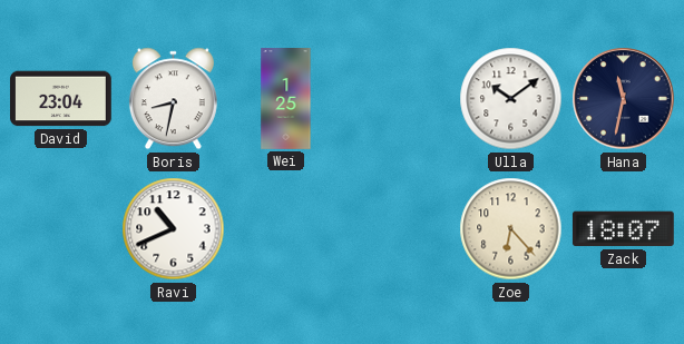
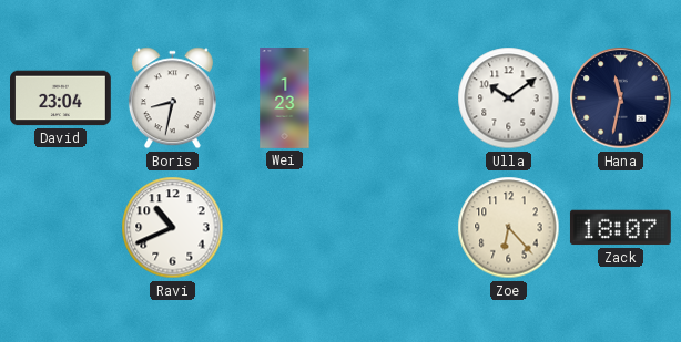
Wei: 1:25 -> 1:23 (285, 99)
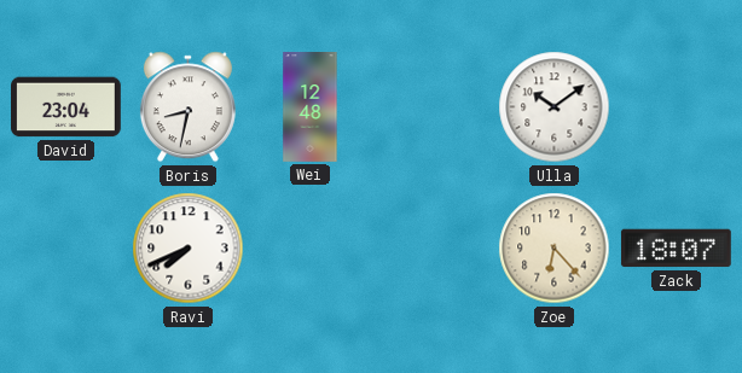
Wei: 1:23 -> 12:48 (311, 107)
Hana: 11:32 -> none (621, 99)
Ravi: 10:41 -> 7:41 (189, 249)
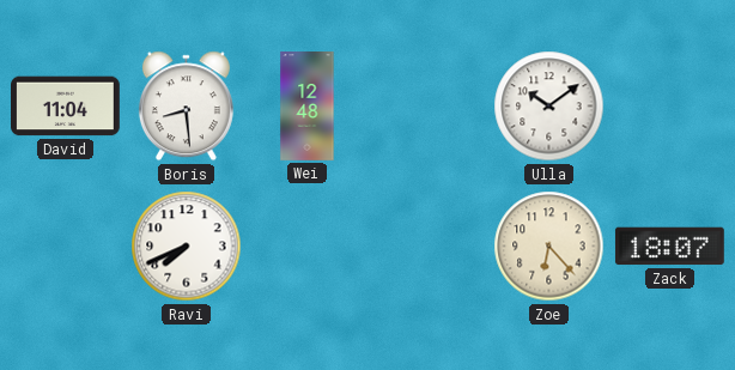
David: 23:04 -> 11:04 (66, 107)
Boris: 8:32 -> 8:29 (186, 107)
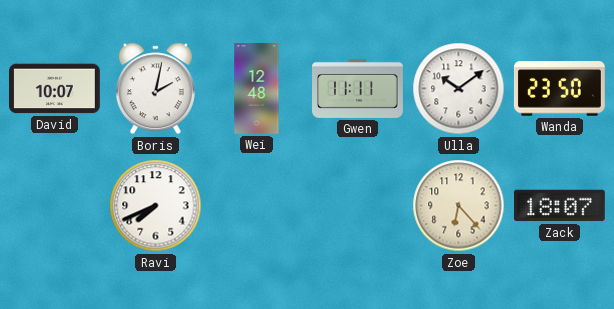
David: 11:04 -> 10:07 (55, 89)
Boris: 8:29 -> 2:02 (155, 89)
Gwen: none -> 11:11 (358, 88)
Wanda: none -> 23:50 (559, 89)
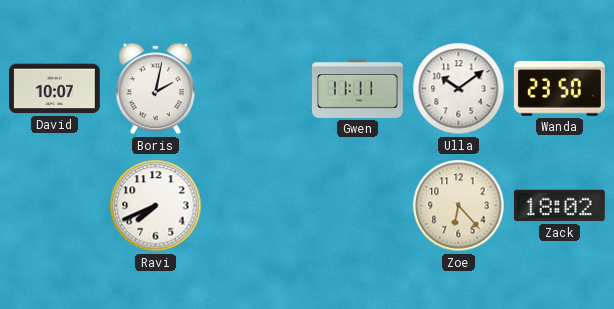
Wei: 12:48 -> none (257, 89)
Zack: 18:07 -> 18:02 (559, 206)
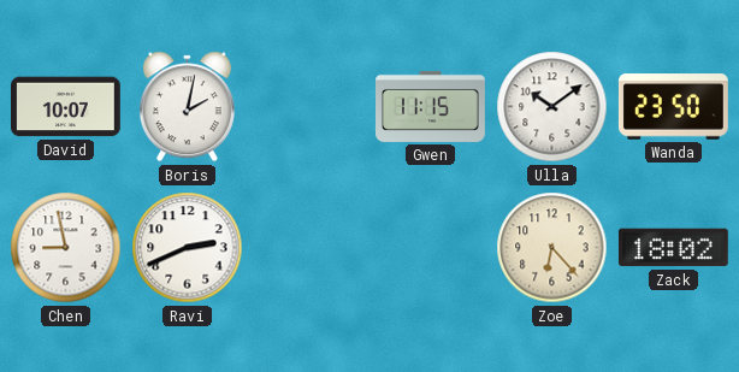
Gwen: 11:11 -> 11:15 (431, 106)
Chen: none -> 8:58 (66, 248)
Ravi: 7:41 -> 2:41 (188, 248)
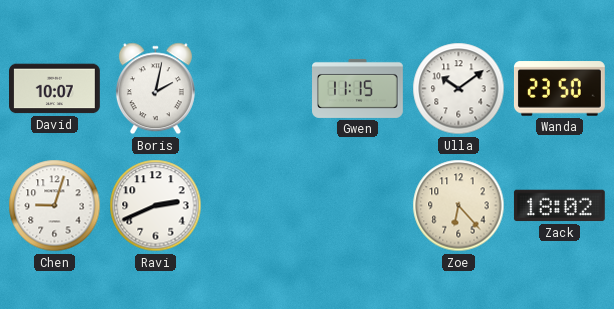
Chen: 8:58 -> 9:03 (55, 206)
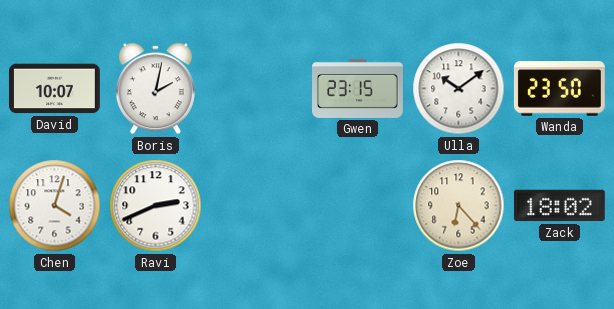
Gwen: 11:15 -> 23:15 (358, 88)
Chen: 9:03 -> 4:03 (55, 206)
